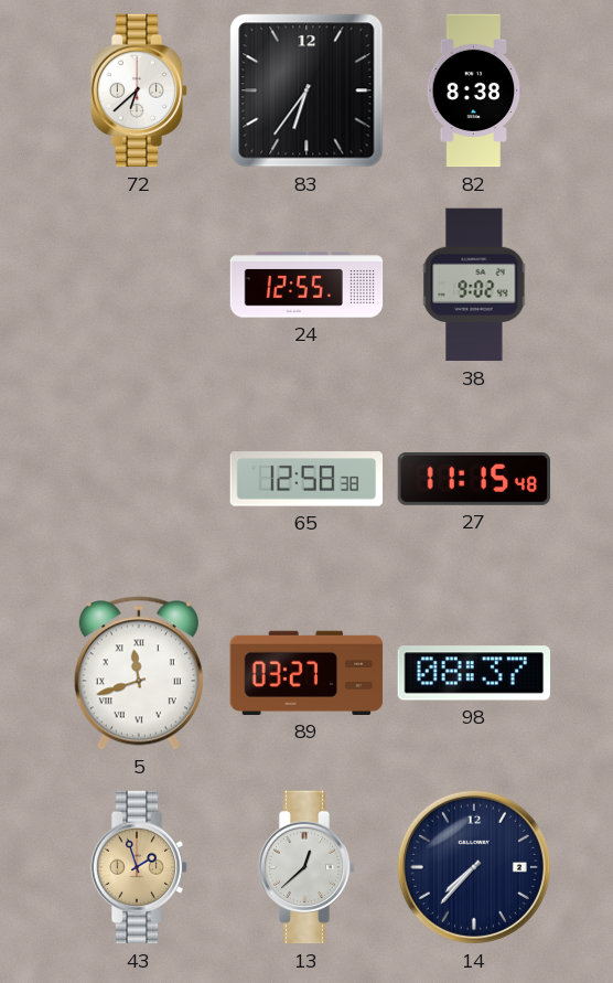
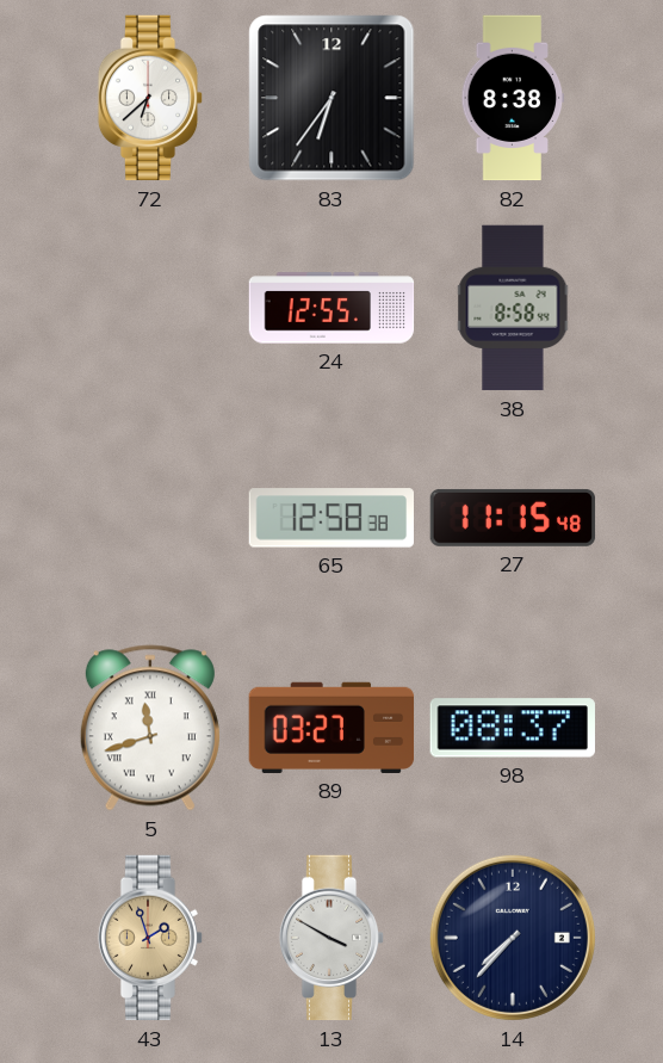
38: 9:02 -> 8:58 (513, 308)
13: 12:38 -> 3:50 (331, 938)
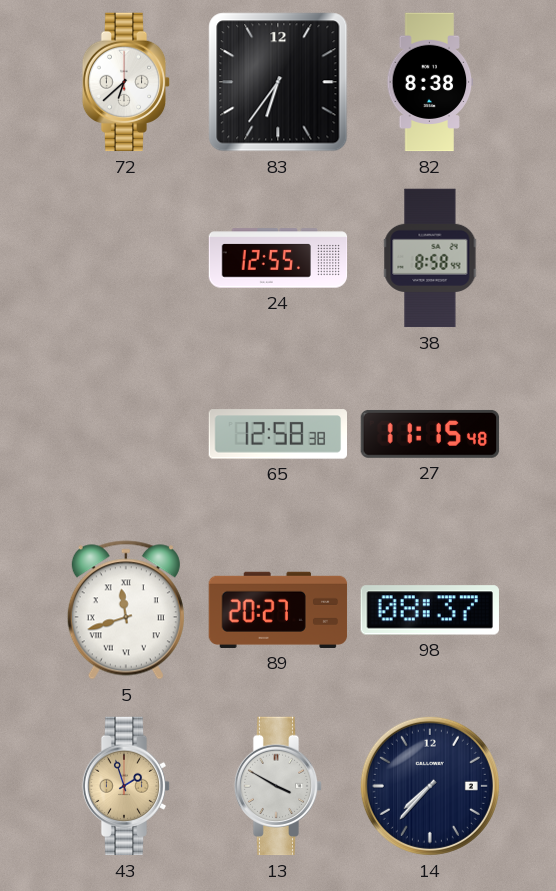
89: 03:27 -> 20:27 (278, 610)
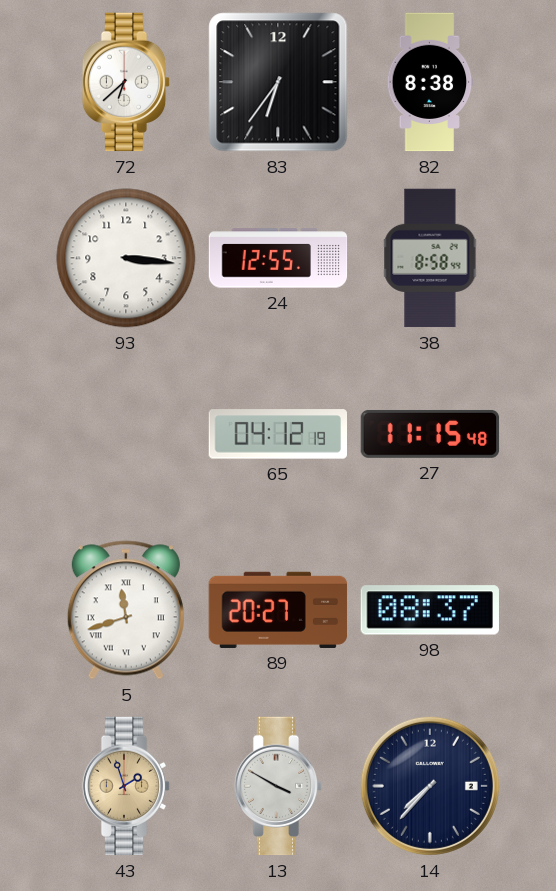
93: none -> 3:16 (126, 258)
65: 12:58 -> 04:12 (278, 434)
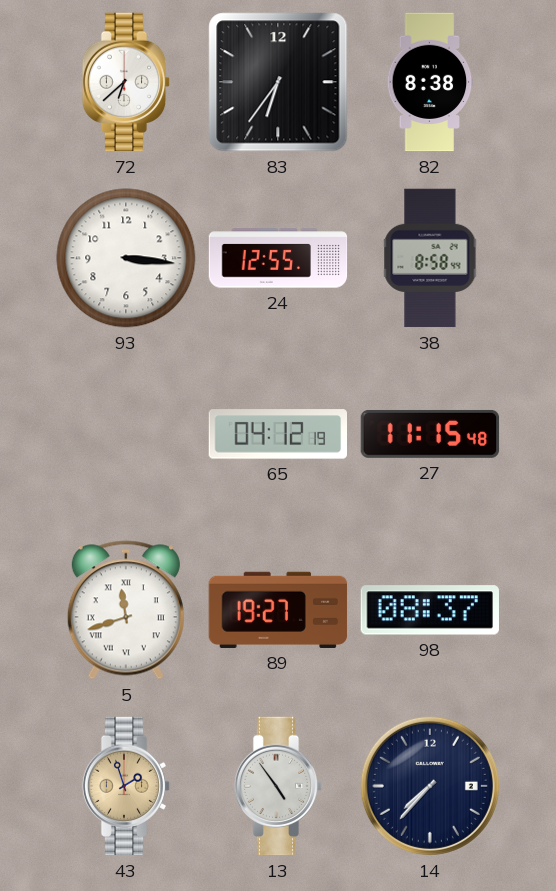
89: 20:27 -> 19:27 (278, 610)
13: 3:50 -> 4:54 (278, 786)
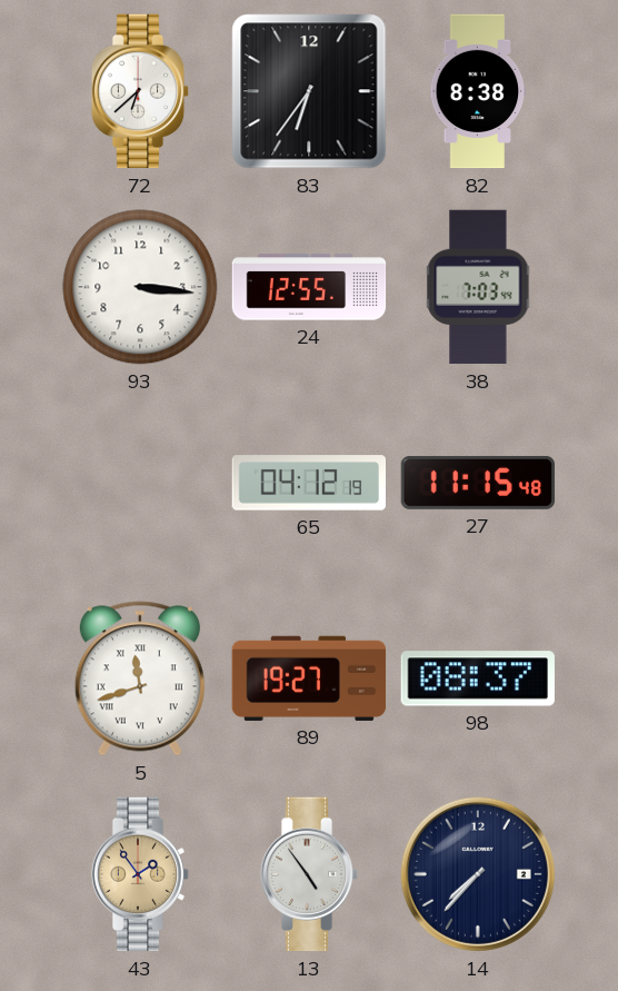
38: 8:58 -> 7:03 (478, 287)
43: 1:57 -> 1:54 (140, 874)
